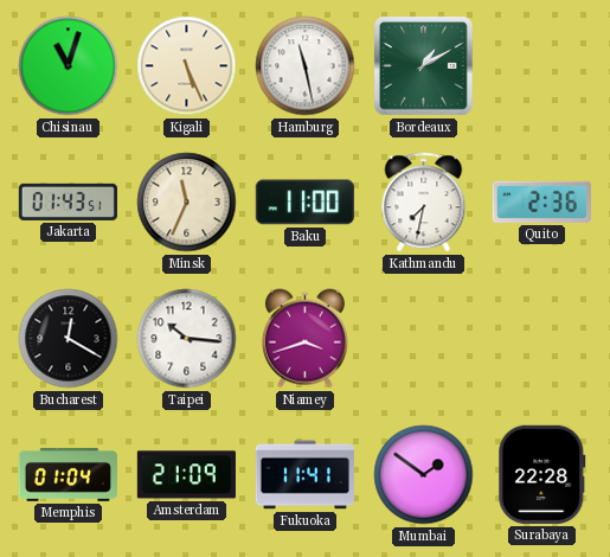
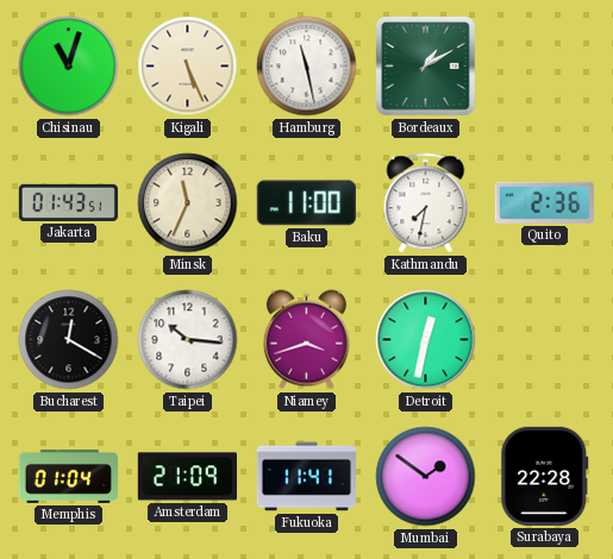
Detroit: none -> 12:32 (426, 340)
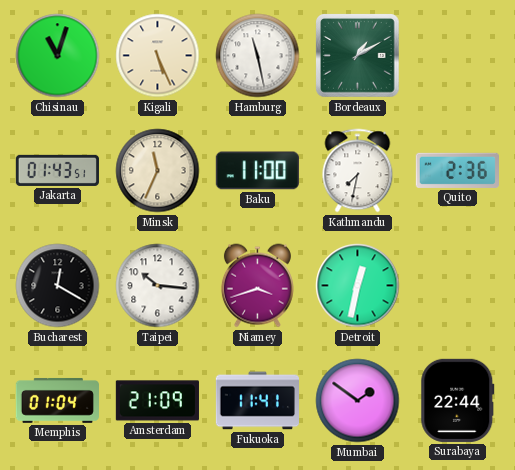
Surabaya: 22:28 -> 22:44 (458, 400)
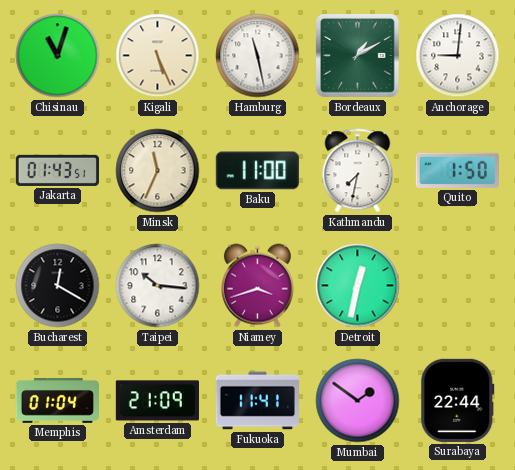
Anchorage: none -> 9:01 (458, 56)
Quito: 2:36 -> 1:50 (457, 170)
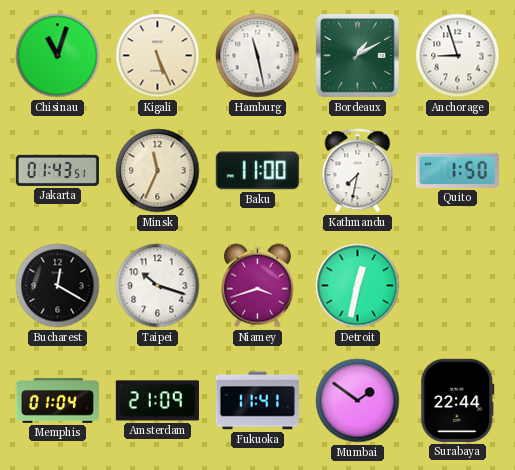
Anchorage: 9:01 -> 8:57 (458, 56)
Taipei: 10:16 -> 10:18 (158, 286)
